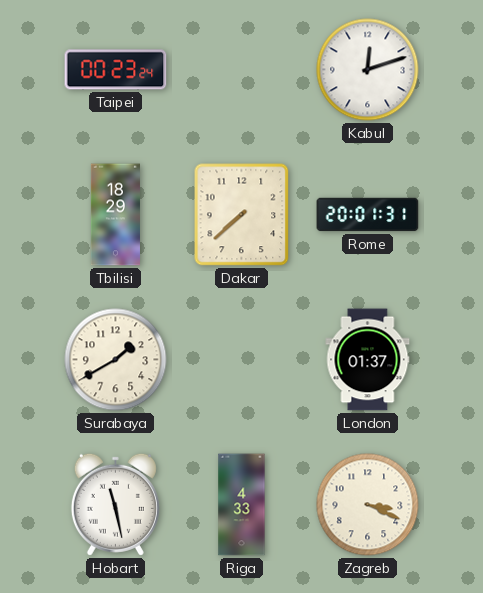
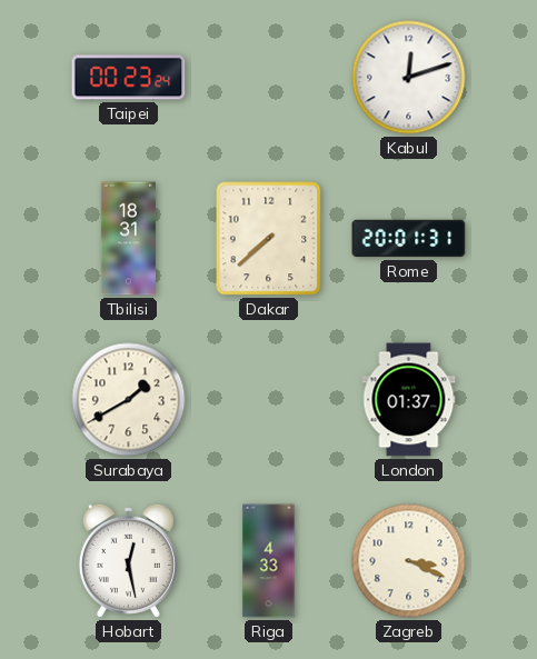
Tbilisi: 18:29 -> 18:31 (128, 239)
Hobart: 11:28 -> 12:28 (128, 560)
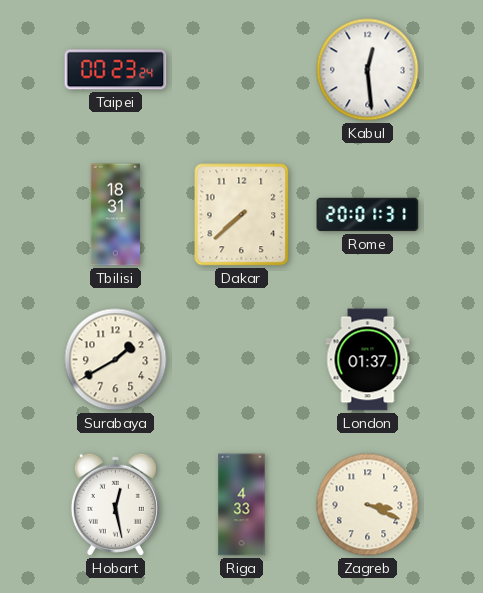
Kabul: 12:12 -> 12:29 (368, 70)
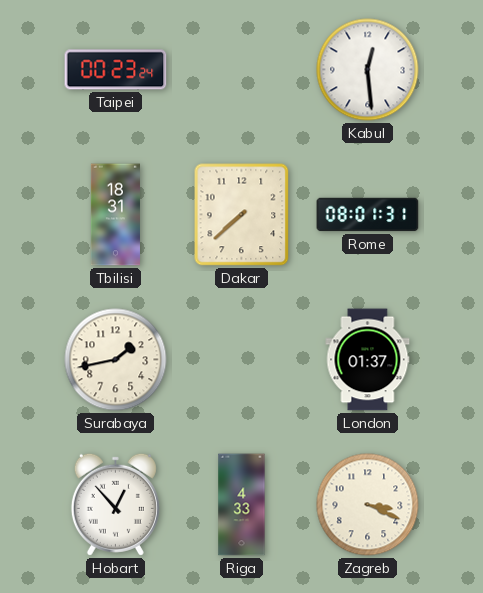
Rome: 20:01 -> 08:01 (368, 215)
Surabaya: 1:40 -> 1:43 (116, 360)
Hobart: 12:28 -> 12:53 (115, 504)
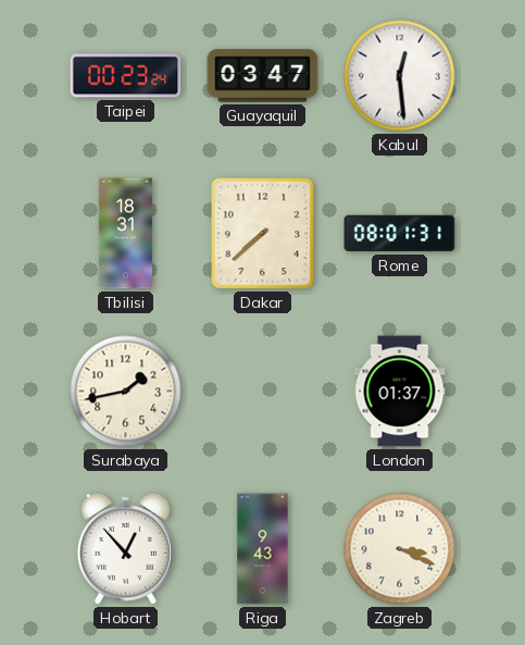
Guayaquil: none -> 03:47 (263, 76)
Riga: 4:33 -> 9:43 (263, 549)
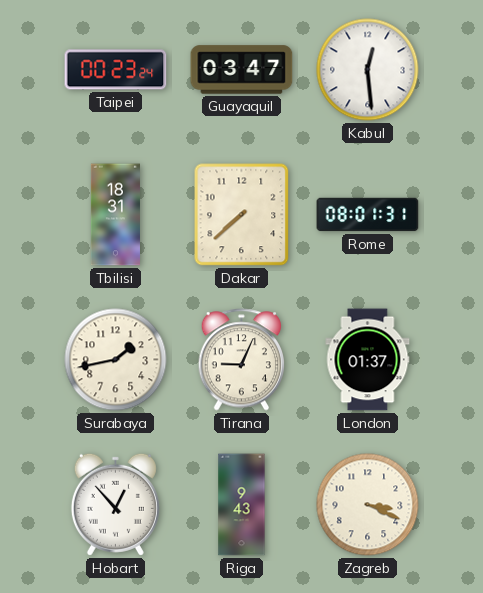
Tirana: none -> 9:04 (242, 360)
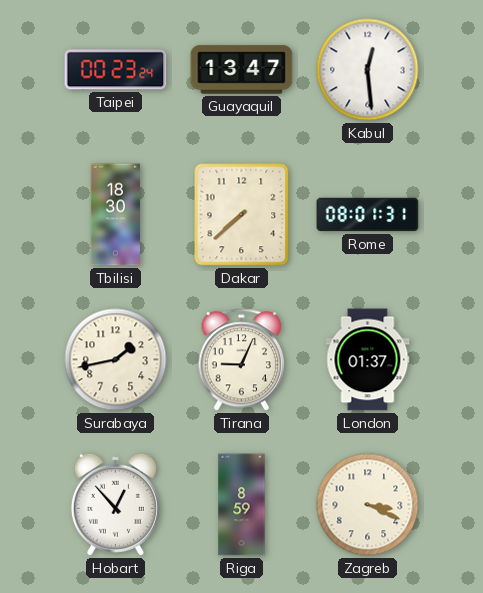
Guayaquil: 03:47 -> 13:47 (242, 70)
Tbilisi: 18:31 -> 18:30 (115, 215)
Riga: 9:43 -> 8:59 (242, 505)
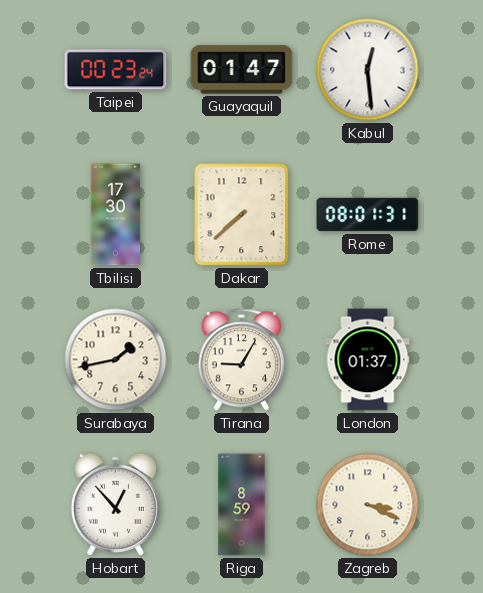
Guayaquil: 13:47 -> 01:47 (242, 70)
Tbilisi: 18:30 -> 17:30 (115, 215)
Tirana: 9:04 -> 9:05 (242, 360)
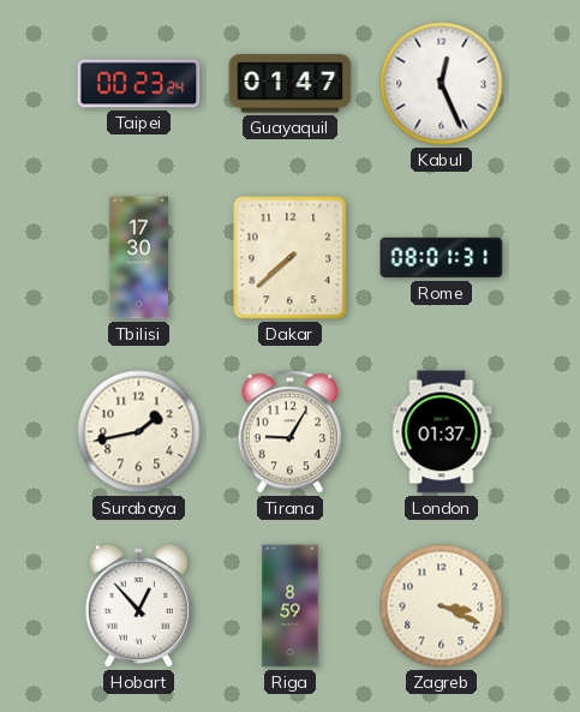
Kabul: 12:29 -> 12:26 (442, 84)
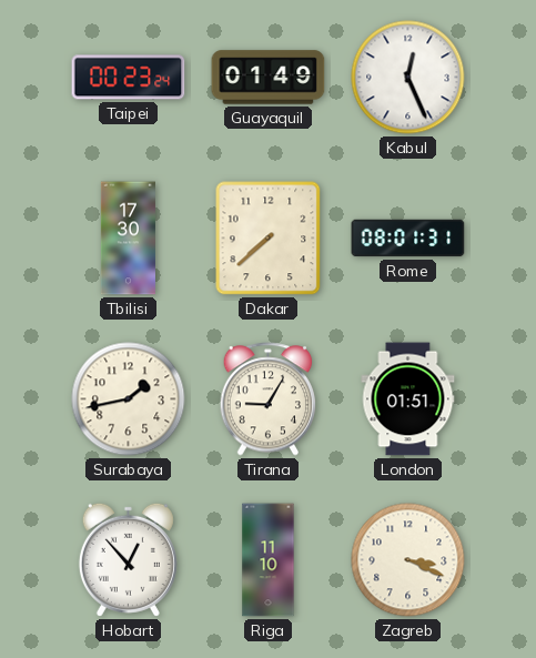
Guayaquil: 01:47 -> 01:49 (269, 78)
London: 01:37 -> 01:51 (408, 399)
Riga: 8:59 -> 11:10 (269, 560)
